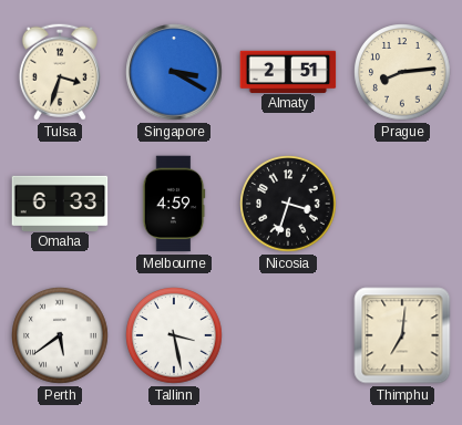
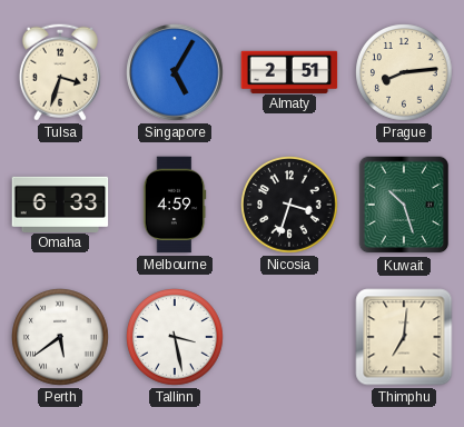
Singapore: 3:20 -> 5:05 (175, 72)
Kuwait: none -> 10:27 (404, 205)
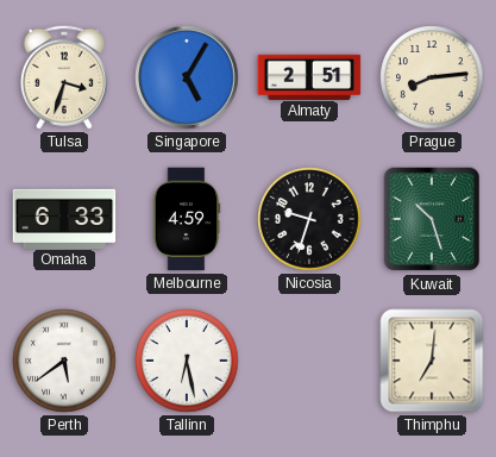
Nicosia: 3:33 -> 9:33 (309, 219)
Tallinn: 3:28 -> 6:28 (187, 361)
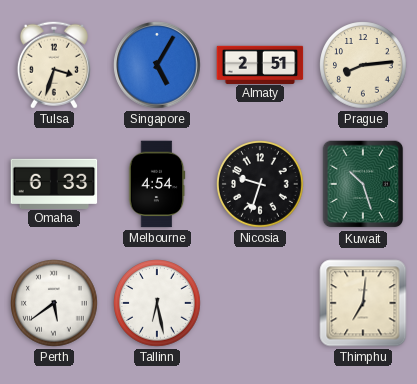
Melbourne: 4:59 -> 4:54 (157, 184)
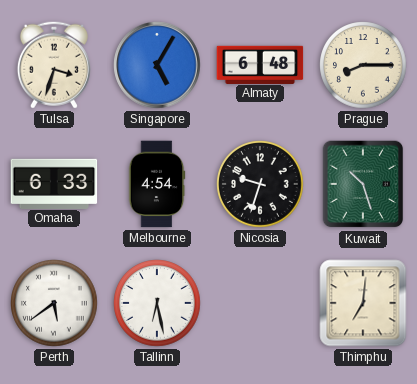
Almaty: 2:51 -> 6:48 (260, 64)
Prague: 8:14 -> 8:15 (363, 65)
